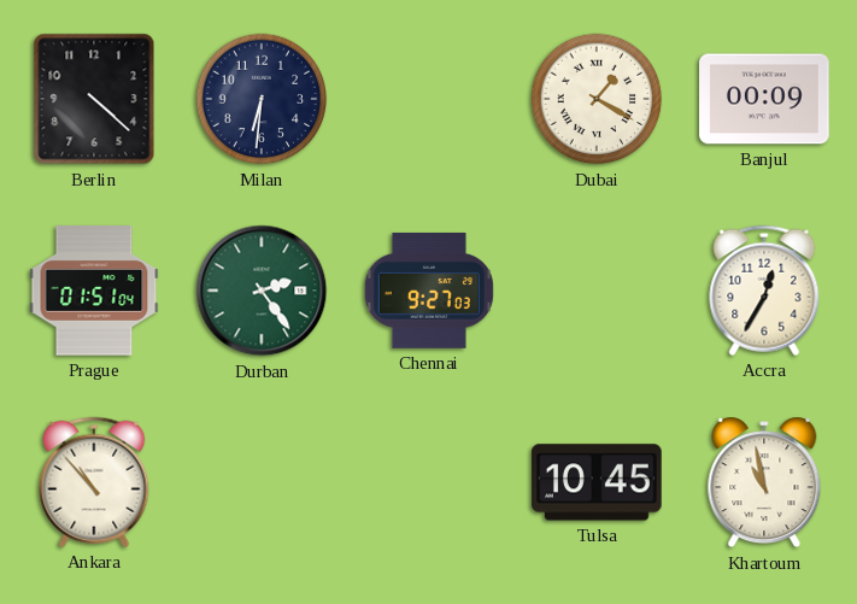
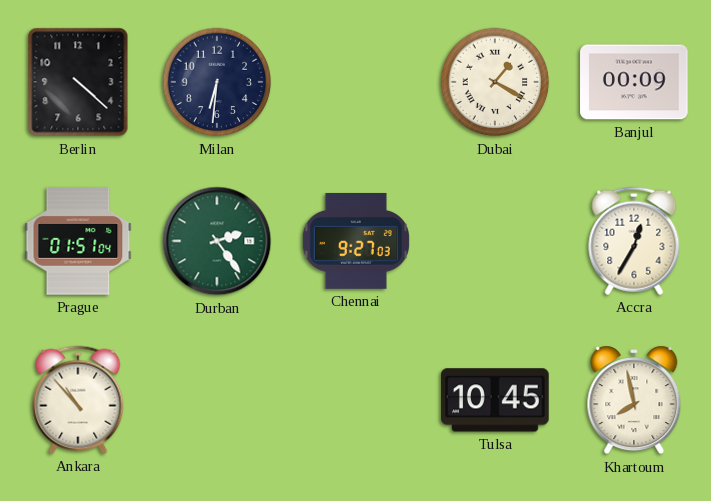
Khartoum: 10:58 -> 7:58 (634, 400)
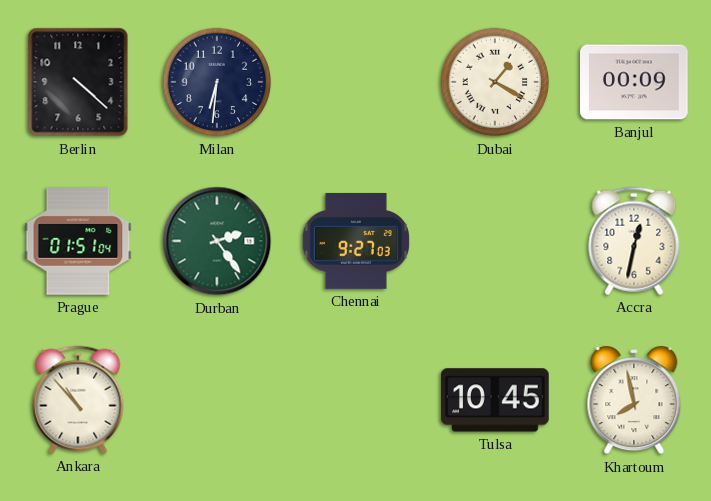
Accra: 12:35 -> 12:32 (634, 241)
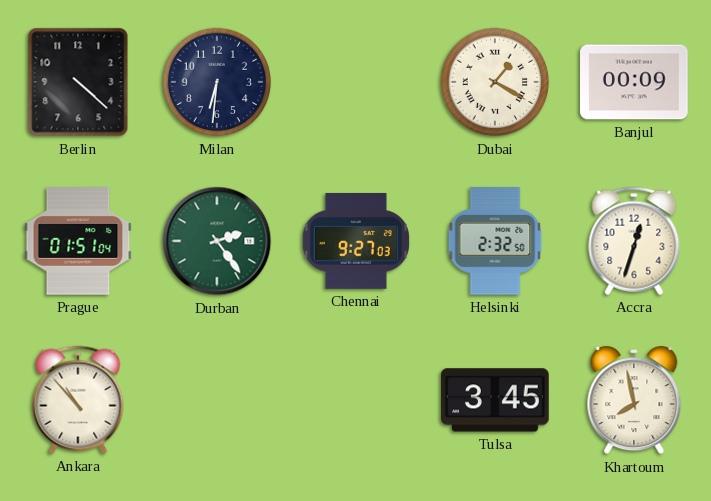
Helsinki: none -> 2:32 (495, 241)
Accra: 12:32 -> 12:33 (634, 241)
Tulsa: 10:45 -> 3:45 (495, 400)
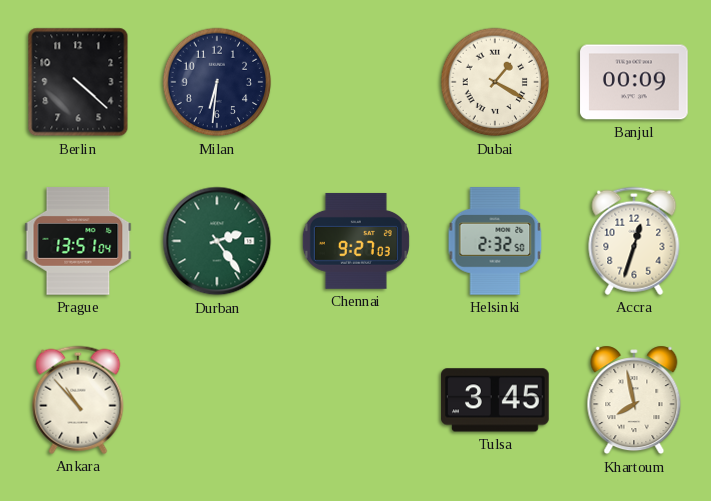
Prague: 01:51 -> 13:51 (78, 241)
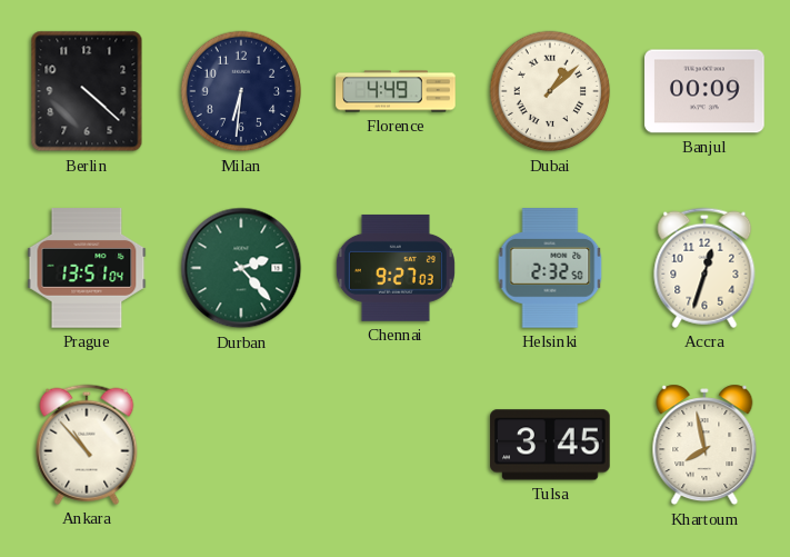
Florence: none -> 4:49 (396, 91)
Dubai: 1:20 -> 1:08 (550, 91)
Durban: 2:24 -> 2:23 (241, 268)
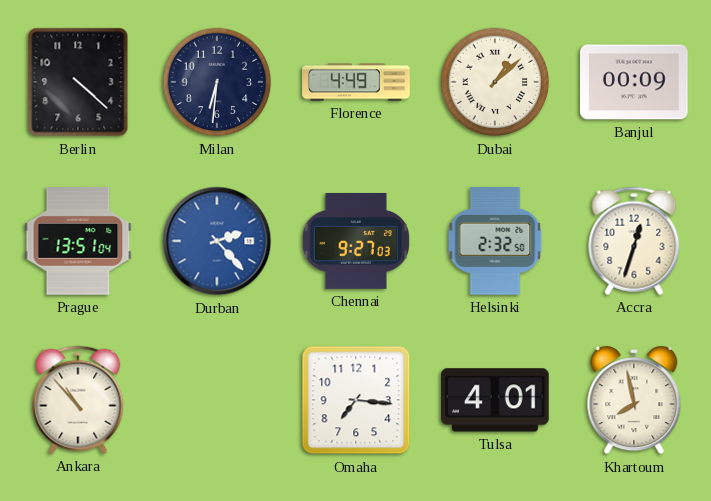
Durban dial: green -> blue (217, 241)
Omaha: none -> 7:16 (356, 400)
Tulsa: 3:45 -> 4:01 (495, 400)
